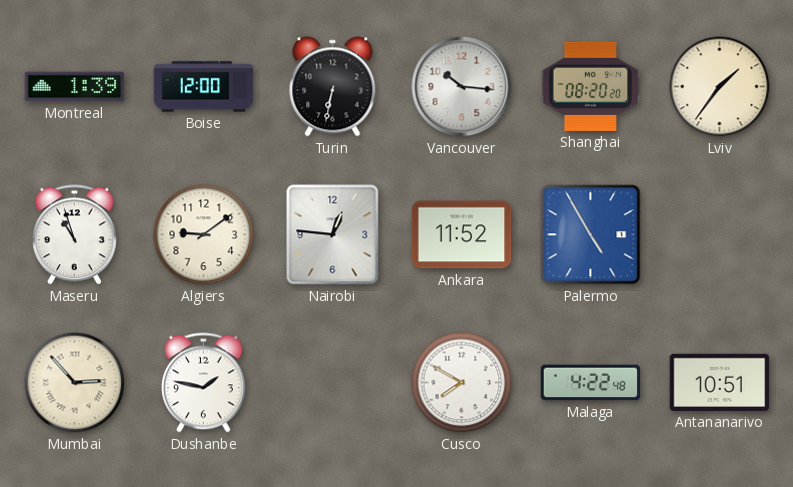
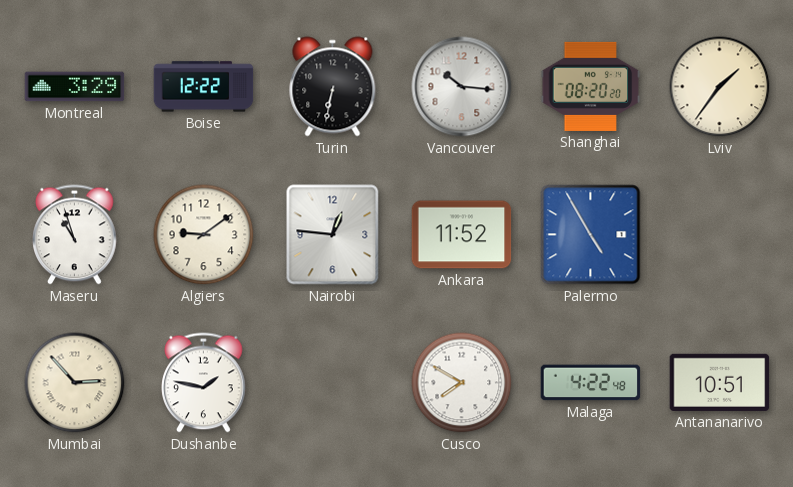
Montreal: 1:39 -> 3:29 (75, 87)
Boise: 12:00 -> 12:22 (204, 87)
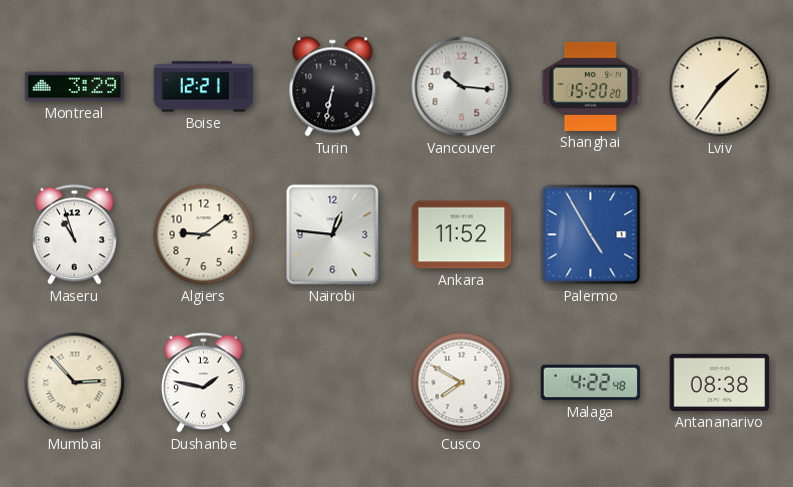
Boise: 12:22 -> 12:21 (204, 87)
Shanghai: 08:20 -> 15:20 (591, 86)
Antananarivo: 10:51 -> 08:38 (720, 382)
